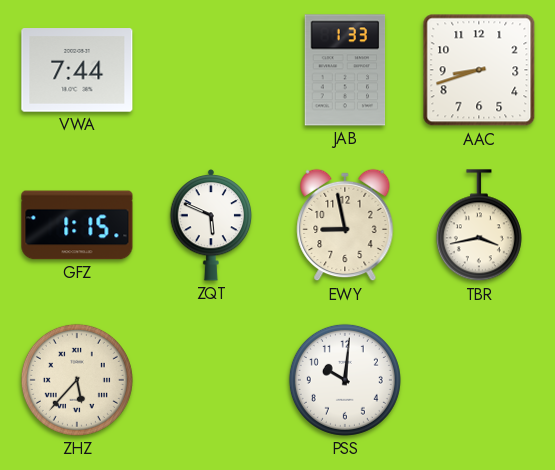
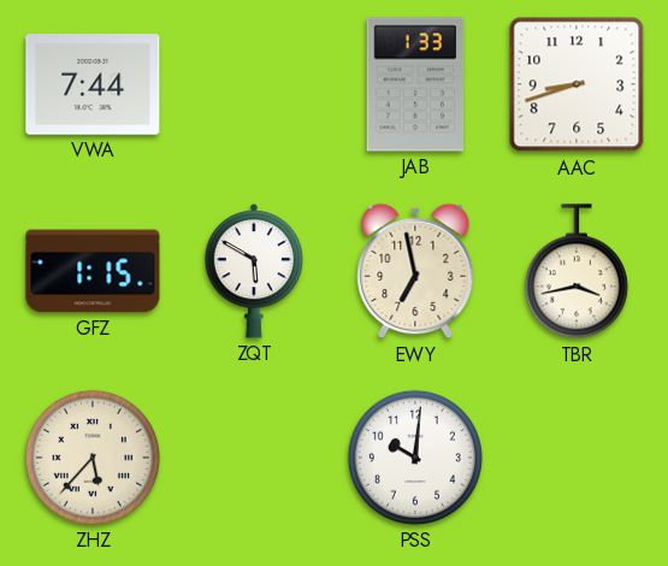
ZQT: 5:49 -> 5:50 (254, 271)
EWY: 8:58 -> 6:58 (415, 271)
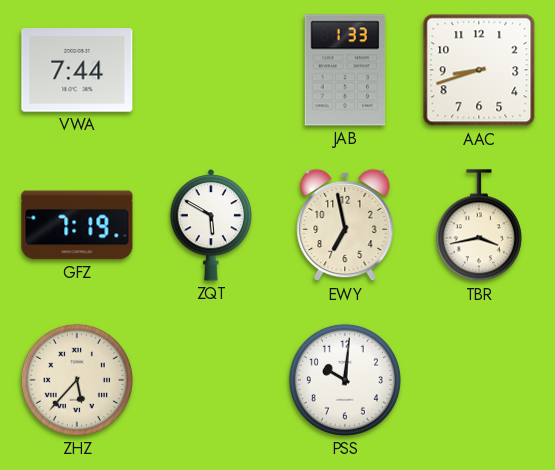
GFZ: 1:15 -> 7:19 (77, 225)
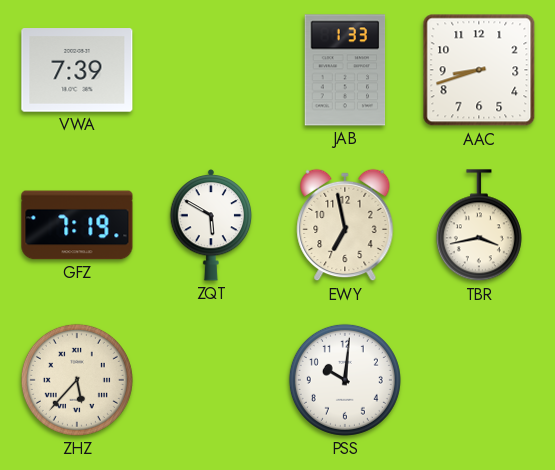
VWA: 7:44 -> 7:39 (77, 70)
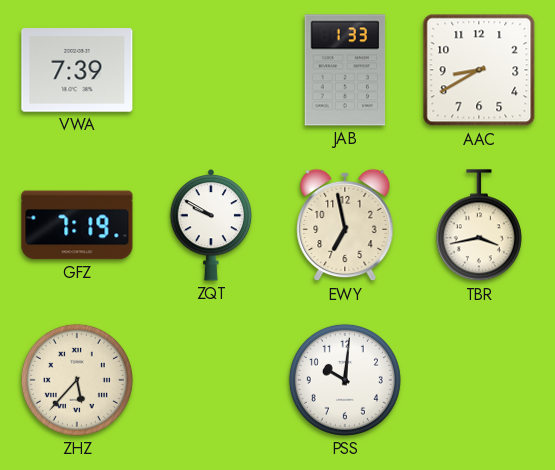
AAC: 8:42 -> 8:40 (479, 70)
ZQT: 5:50 -> 9:50 (211, 225)
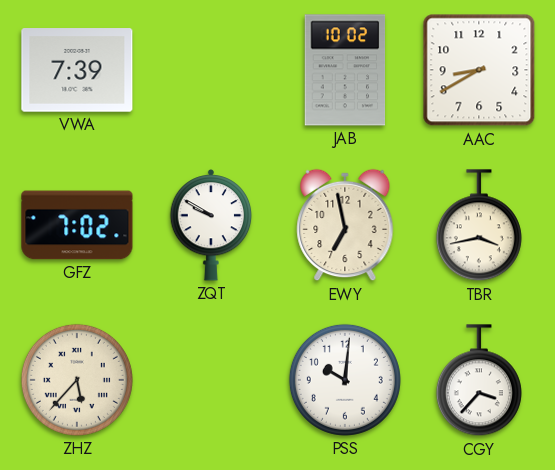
JAB: 1:33 -> 10:02 (345, 70)
GFZ: 7:19 -> 7:02 (77, 225)
CGY: none -> 3:37 (479, 381)
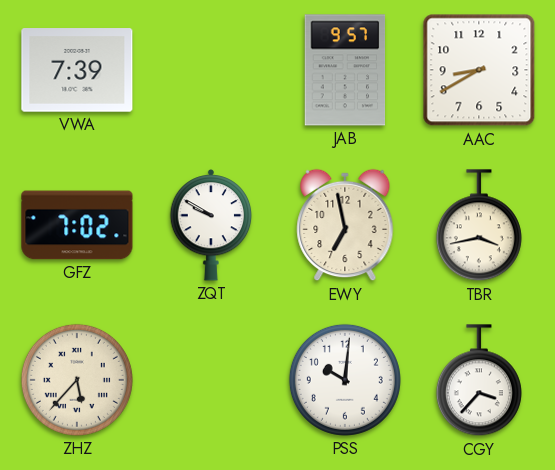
JAB: 10:02 -> 9:57 (345, 70)
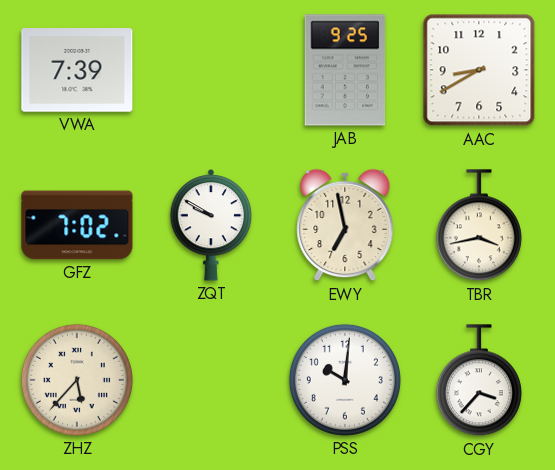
JAB: 9:57 -> 9:25 (345, 70)
